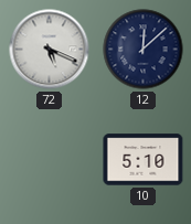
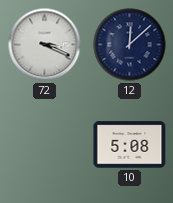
72: 5:19 -> 3:19 (45, 45)
10: 5:10 -> 5:08 (130, 145)
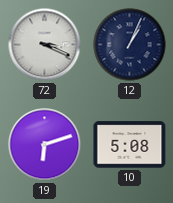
12: 12:08 -> 1:04 (130, 45)
19: none -> 6:12 (45, 145)
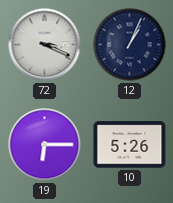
19: 6:12 -> 6:15 (45, 145)
10: 5:08 -> 5:26 (130, 145)
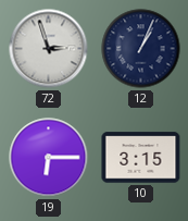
72: 3:19 -> 2:57 (49, 49)
10: 5:26 -> 3:15 (141, 158)
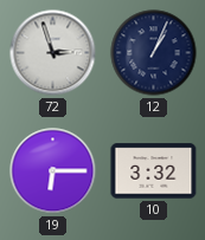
10: 3:15 -> 3:32 (154, 171)
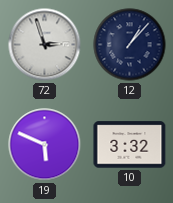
12: 1:04 -> 1:07 (130, 45)
19: 6:15 -> 5:49 (45, 145)
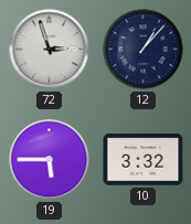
19: 5:49 -> 5:45 (50, 160)
